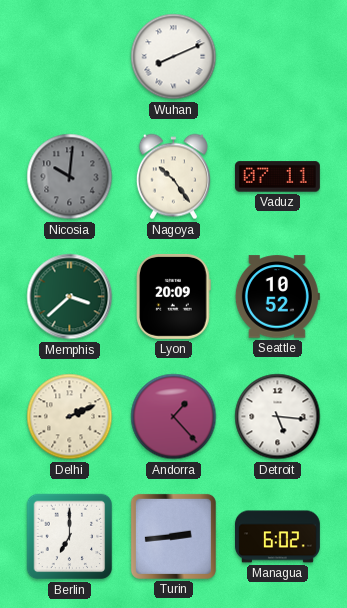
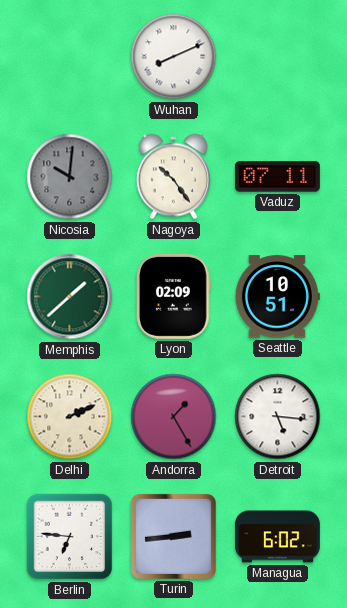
Memphis: 3:38 -> 1:38 (70, 297)
Lyon: 20:09 -> 02:09 (174, 296)
Seattle: 10:52 -> 10:51 (277, 297)
Andorra: 1:23 -> 1:25 (174, 417)
Berlin: 7:00 -> 6:46 (70, 537)
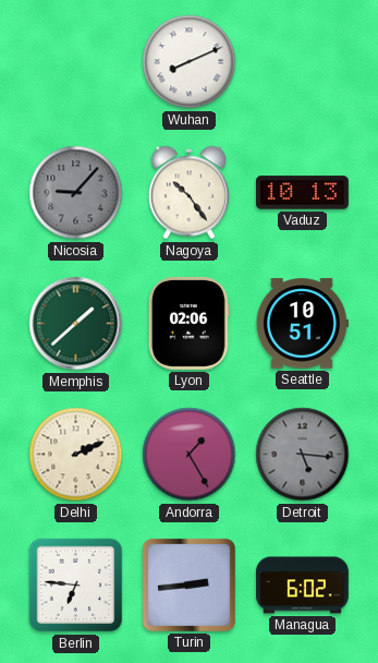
Nicosia: 10:01 -> 9:07 (76, 193)
Vaduz: 07:11 -> 10:13 (302, 193)
Lyon: 02:09 -> 02:06 (190, 323)
Detroit dial: white -> grey (303, 455)
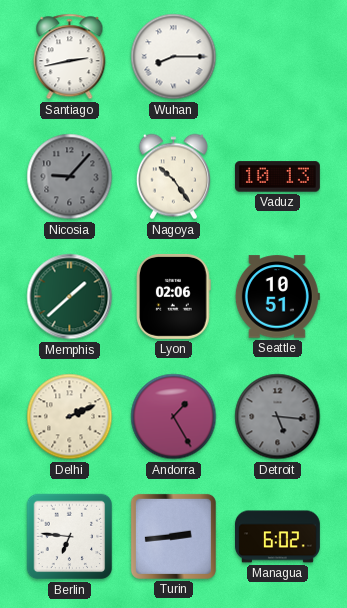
Santiago: none -> 2:43 (70, 57)
Wuhan: 8:11 -> 8:15 (174, 57)
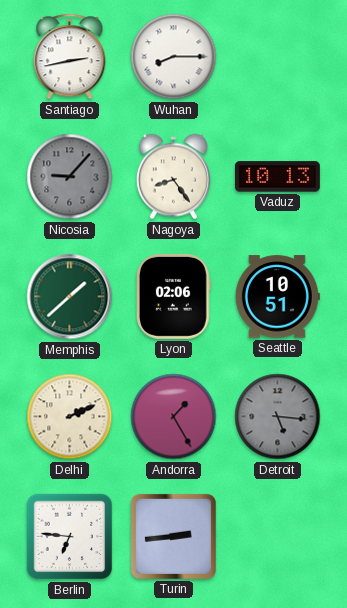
Nagoya: 10:24 -> 8:24 (173, 177)
Managua: 6:02 -> none (278, 537)
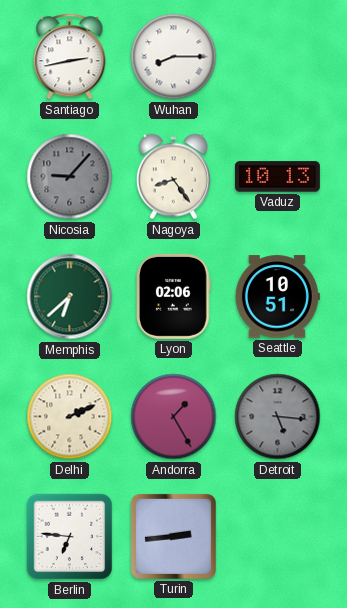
Memphis: 1:38 -> 6:38 (70, 297)
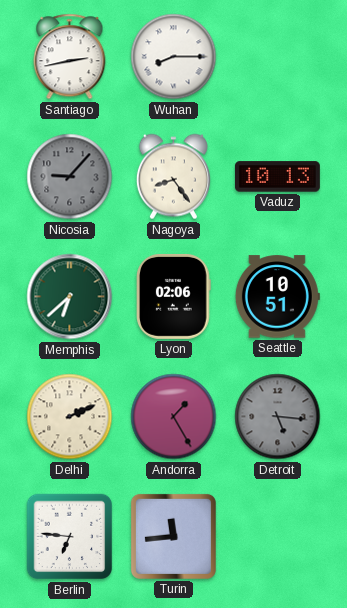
Turin: 2:44 -> 11:44 (173, 536)
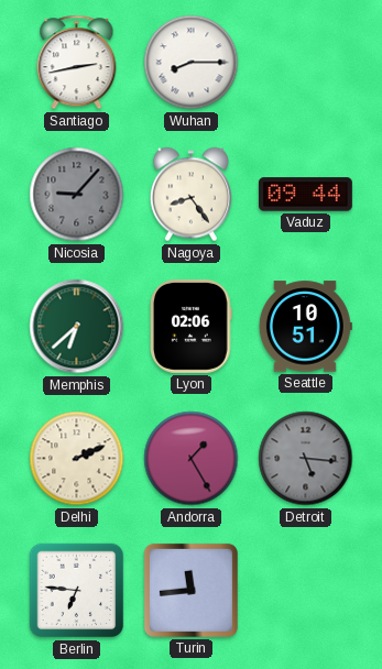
Vaduz: 10:13 -> 09:44 (305, 195)
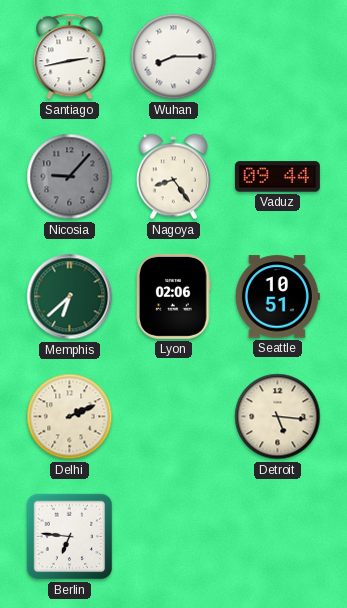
Andorra: 1:25 -> none (192, 459)
Detroit dial: grey -> cream (278, 417)
Turin: 11:44 -> none (190, 590)
